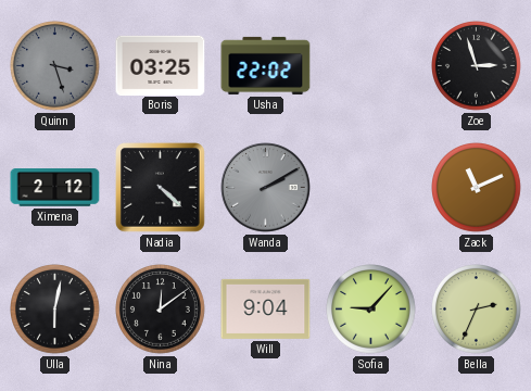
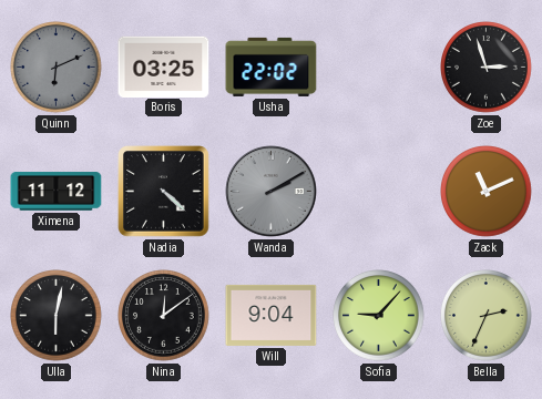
Quinn: 3:27 -> 6:11 (57, 68)
Ximena: 2:12 -> 11:12 (57, 192)
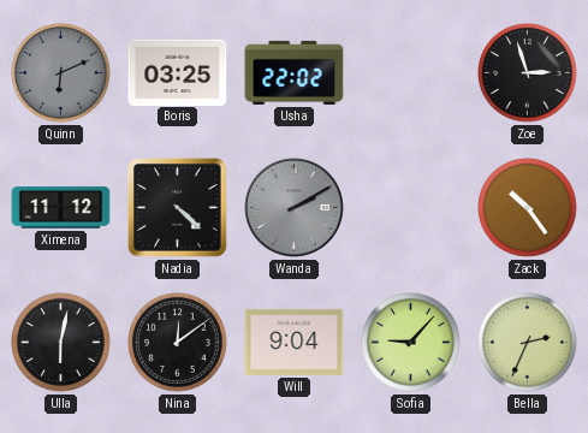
Zack: 11:11 -> 10:24 (528, 208)
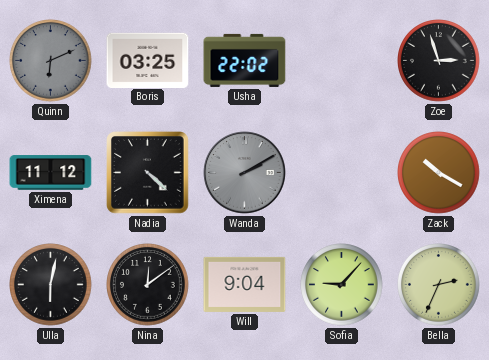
Zack: 10:24 -> 10:20 (439, 173)
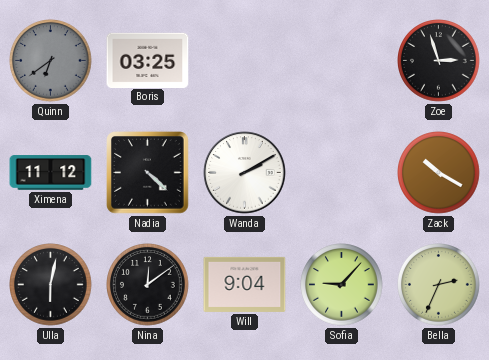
Quinn: 6:11 -> 6:39 (51, 61)
Usha: 22:02 -> none (245, 60)
Wanda dial: grey -> white (245, 173)
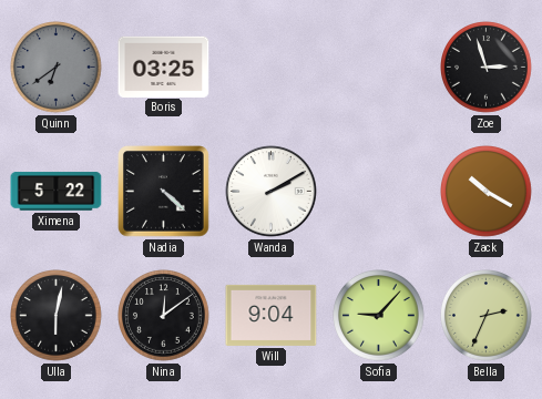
Ximena: 11:12 -> 5:22 (57, 192)
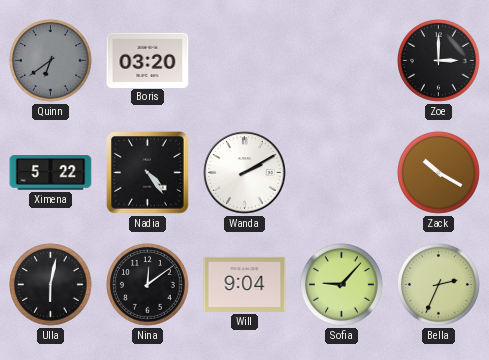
Boris: 03:25 -> 03:20 (148, 60)
Zoe: 2:57 -> 3:00 (439, 61)
Nadia: 4:22 -> 4:24 (148, 173)
